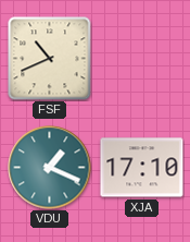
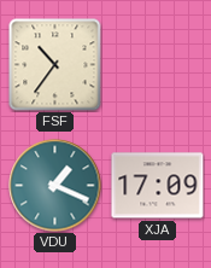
FSF: 10:41 -> 10:36 (55, 65)
XJA: 17:10 -> 17:09 (158, 186)
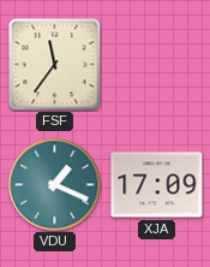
FSF: 10:36 -> 11:36 (55, 65)
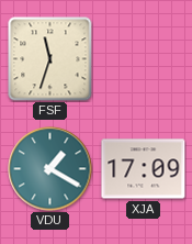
FSF: 11:36 -> 11:33 (50, 59)
VDU: 1:19 -> 1:20 (50, 169)
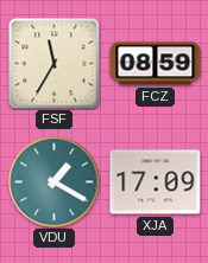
FSF: 11:33 -> 11:35 (55, 64)
FCZ: none -> 08:59 (156, 64)
